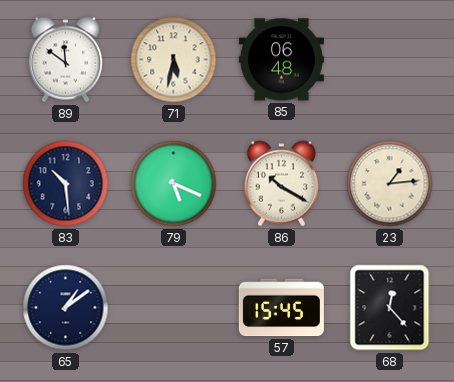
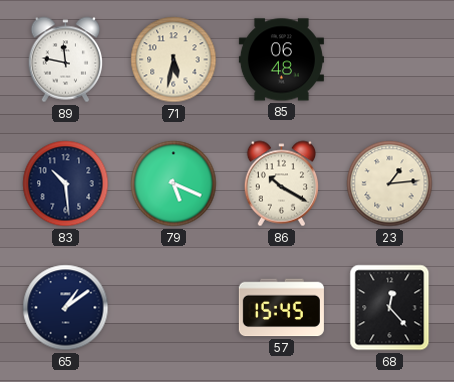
89: 11:51 -> 11:47 (66, 60)
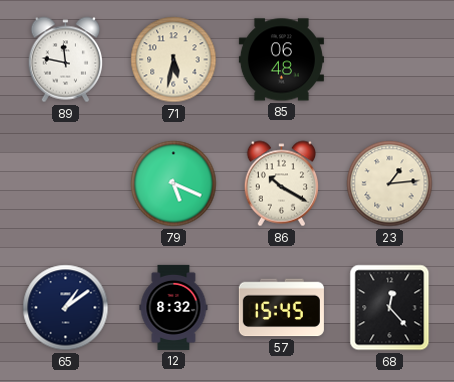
83: 10:29 -> none (66, 184)
12: none -> 8:32 (174, 307)
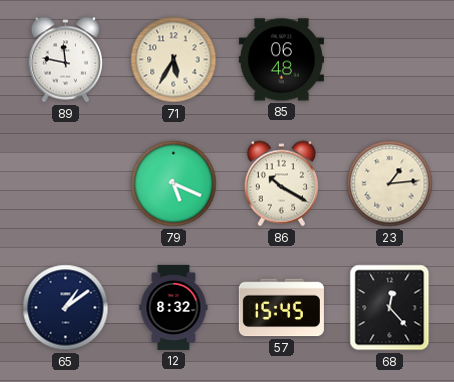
71: 5:32 -> 5:35 (174, 60)
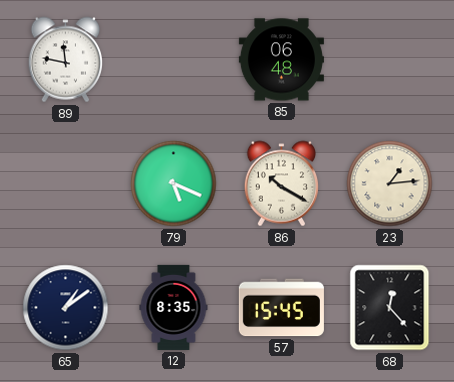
71: 5:35 -> none (174, 60)
12: 8:32 -> 8:35 (174, 307)
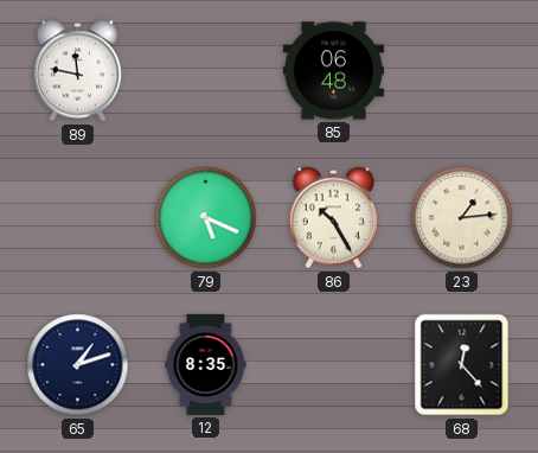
86: 10:20 -> 10:25 (334, 218)
65: 1:09 -> 1:12 (78, 365)
57: 15:45 -> none (281, 308)
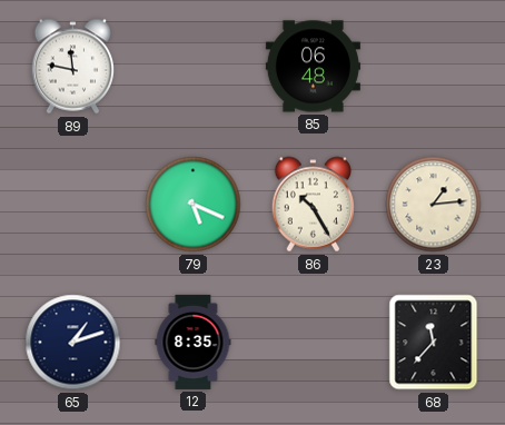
68: 12:23 -> 11:37 (434, 343)
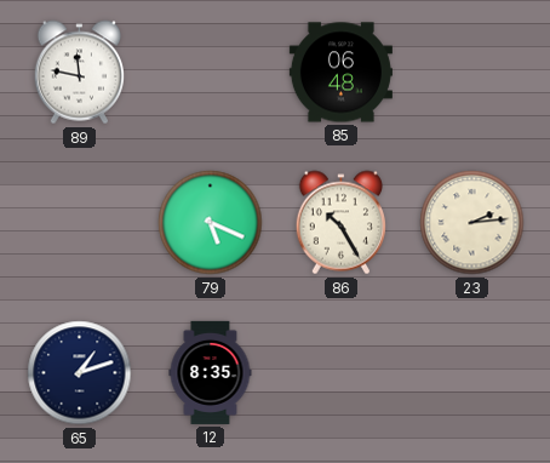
23: 1:14 -> 2:14 (472, 223)
68: 11:37 -> none (434, 343)
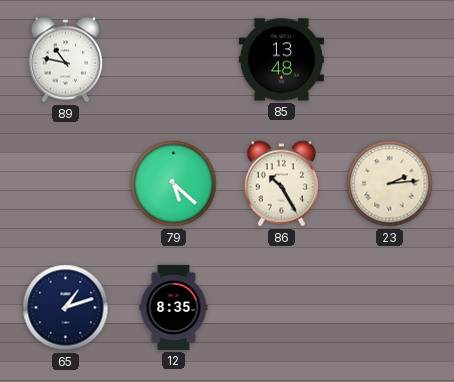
89: 11:47 -> 10:47 (66, 60)
85: 06:48 -> 13:48 (281, 60)
79: 5:19 -> 5:22 (174, 184)
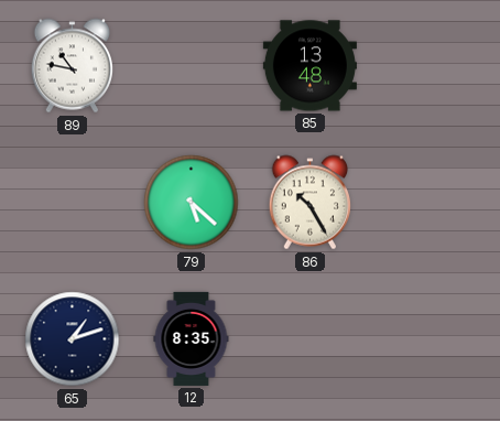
23: 2:14 -> none (390, 184)
